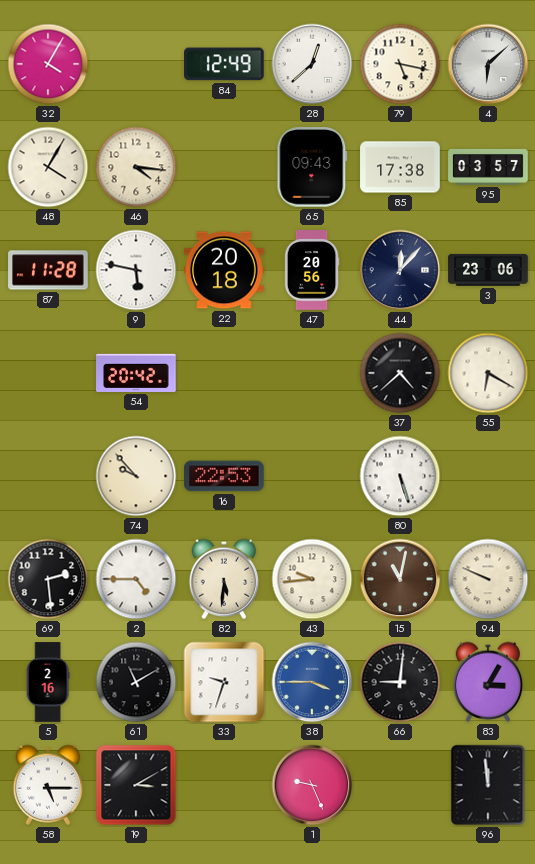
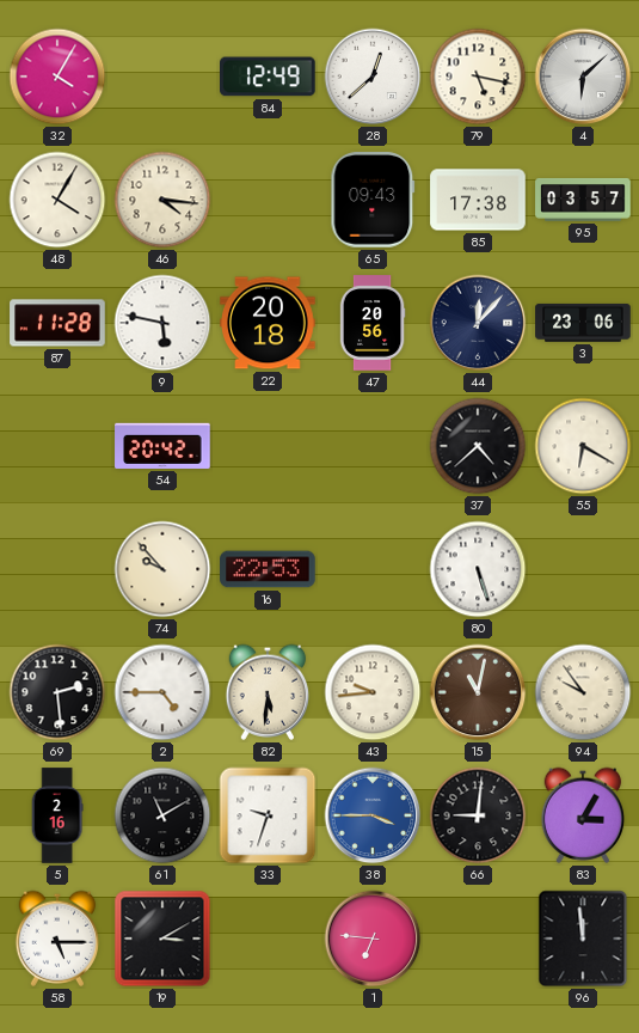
94: 9:49 -> 9:54 (583, 692)
1: 9:26 -> 6:46 (373, 939)
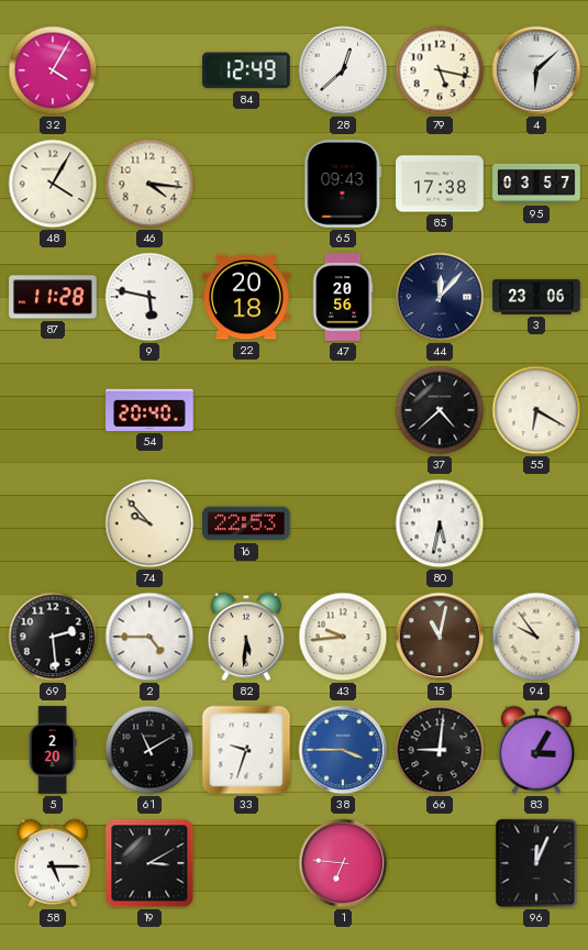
54: 20:42 -> 20:40 (149, 410)
80: 5:27 -> 5:32 (440, 523)
5: 2:16 -> 2:20 (53, 750)
96: 11:59 -> 12:04 (536, 863)
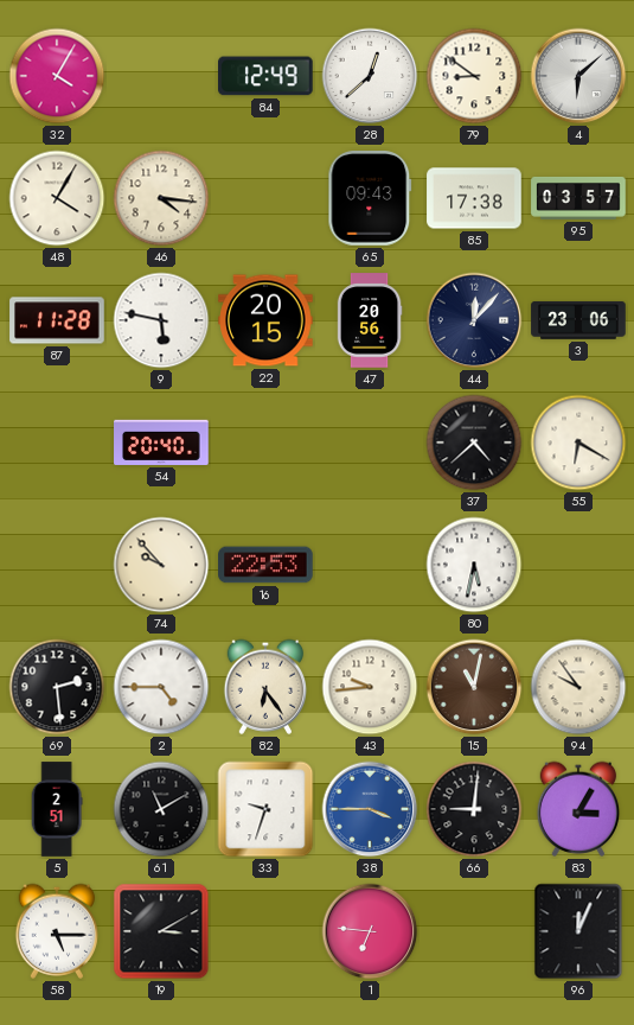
79: 5:17 -> 8:51 (474, 76)
22: 20:18 -> 20:15 (265, 320)
82: 5:31 -> 6:24 (265, 687)
5: 2:20 -> 2:51 (57, 809)
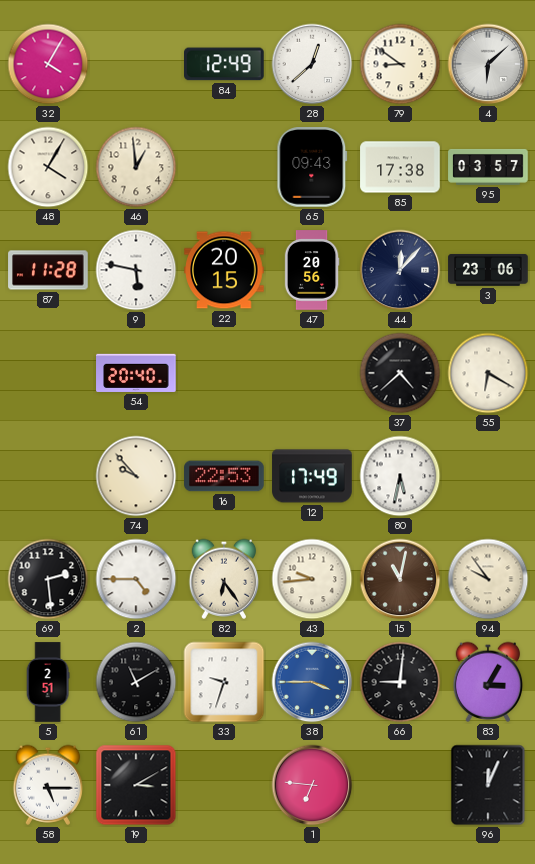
46: 4:16 -> 12:59 (136, 167)
12: none -> 17:49 (312, 476)
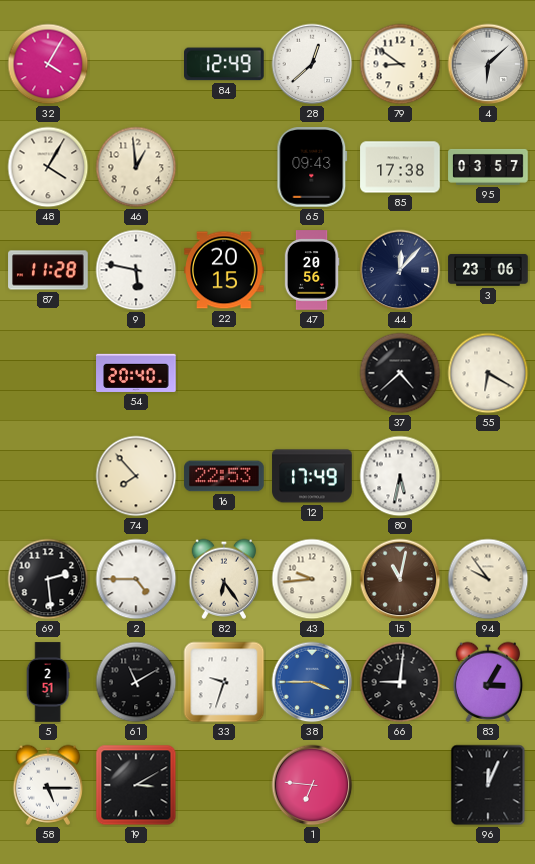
74: 9:53 -> 7:53 (136, 476)
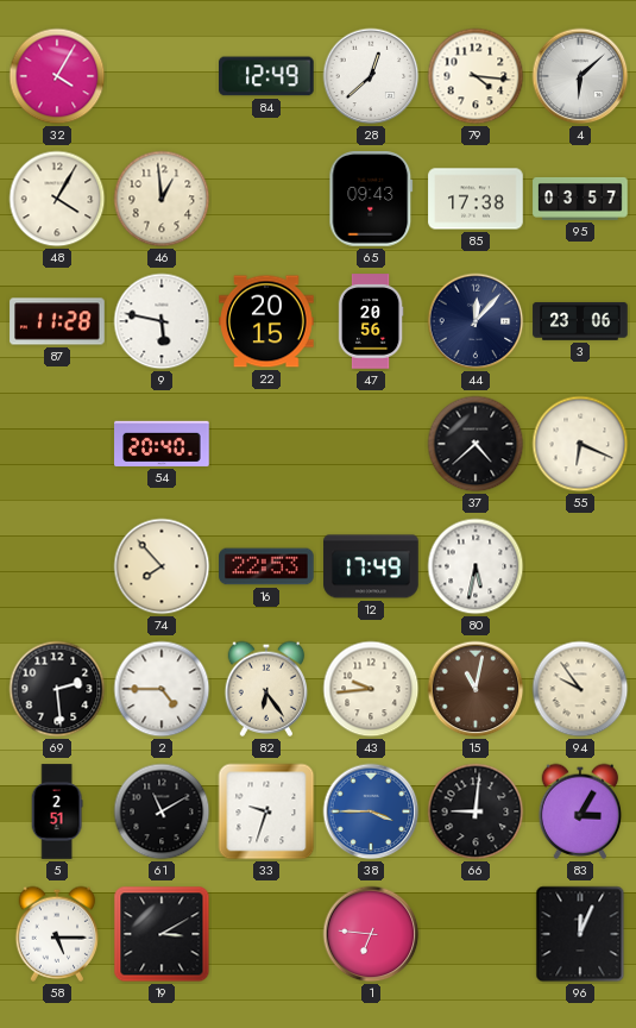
79: 8:51 -> 4:16 (476, 76)
55: 6:20 -> 6:19 (580, 444)
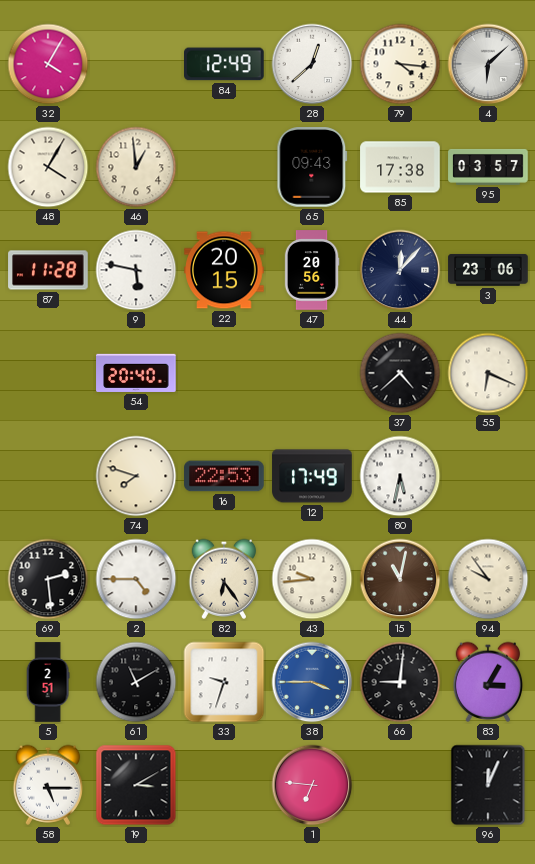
74: 7:53 -> 7:48 (136, 476)
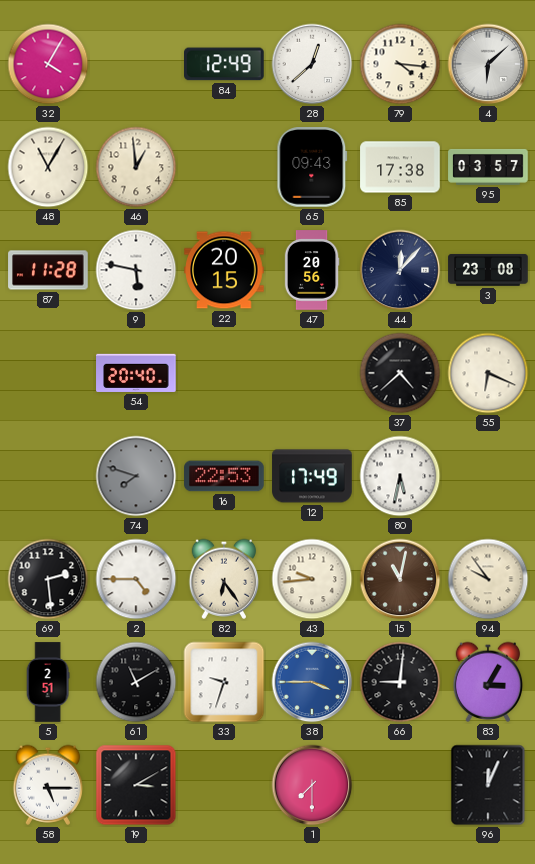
48: 4:05 -> 11:05 (48, 167)
3: 23:06 -> 23:08 (488, 270)
74 dial: cream -> grey (136, 476)
1: 6:46 -> 7:30 (312, 785)
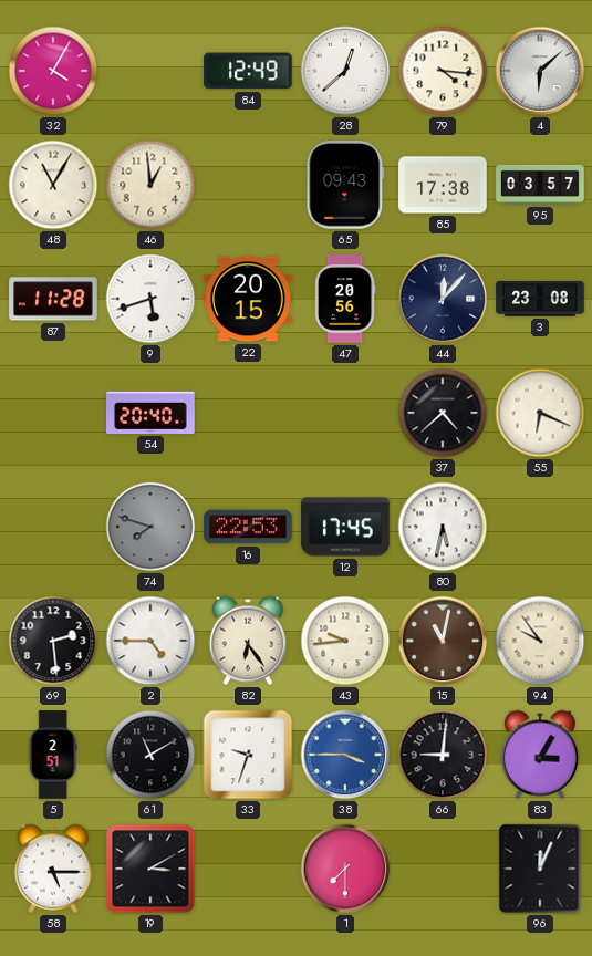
9: 5:47 -> 5:42 (150, 299)
12: 17:49 -> 17:45 (345, 527)
